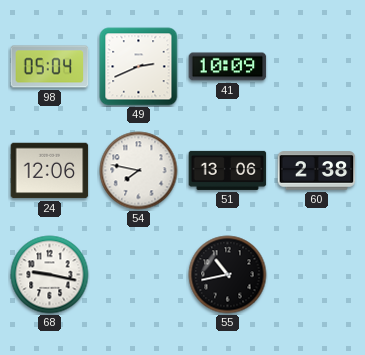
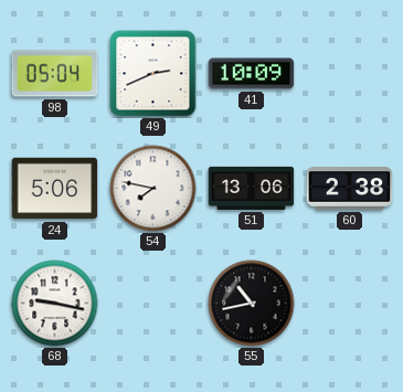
24: 12:06 -> 5:06 (55, 189)
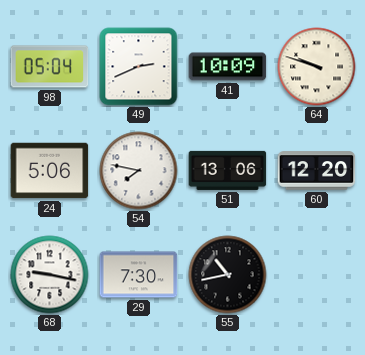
64: none -> 9:48 (317, 67)
60: 2:38 -> 12:20 (317, 171)
29: none -> 7:30 (139, 275)
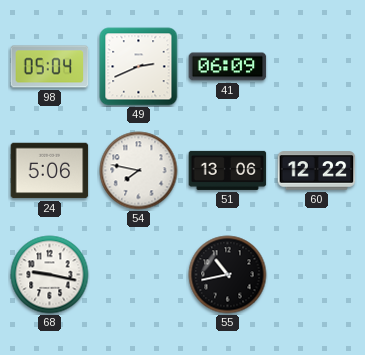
41: 10:09 -> 06:09 (228, 67)
64: 9:48 -> none (317, 67)
60: 12:20 -> 12:22 (317, 171)
29: 7:30 -> none (139, 275)
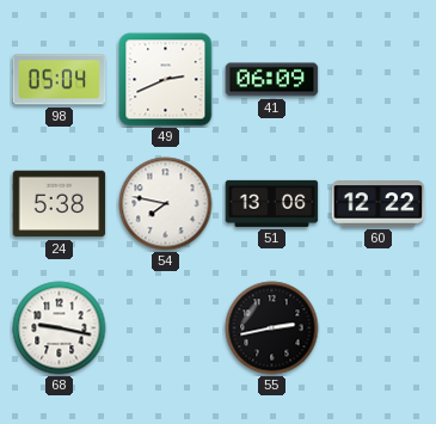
24: 5:06 -> 5:38 (60, 204)
55: 10:43 -> 2:43 (272, 328)
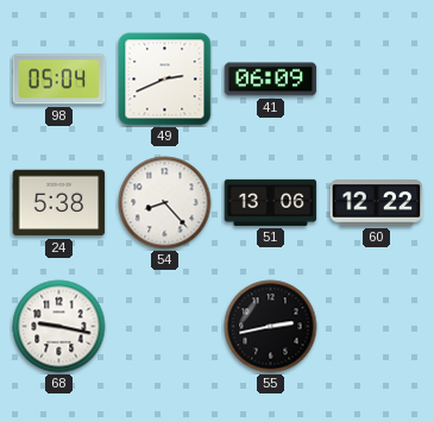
54: 7:47 -> 8:23 (165, 203)
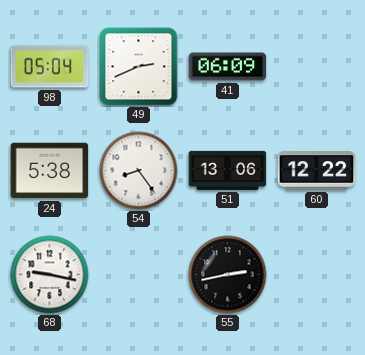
54: 8:23 -> 8:24 (139, 171)
